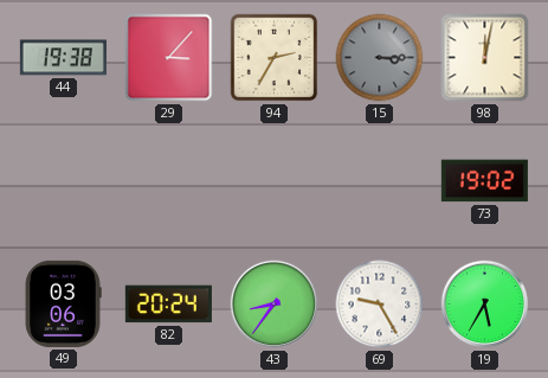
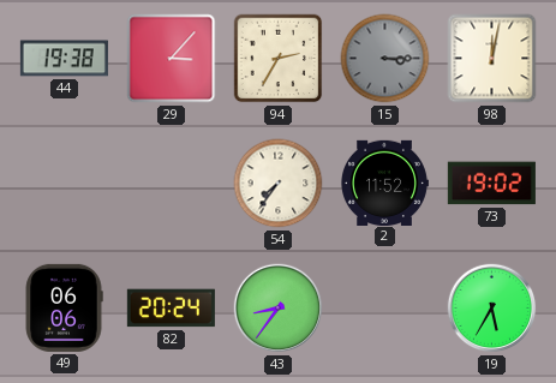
54: none -> 7:36 (279, 184)
2: none -> 11:52 (385, 182)
49: 03:06 -> 06:06 (64, 307)
69: 9:25 -> none (380, 305)
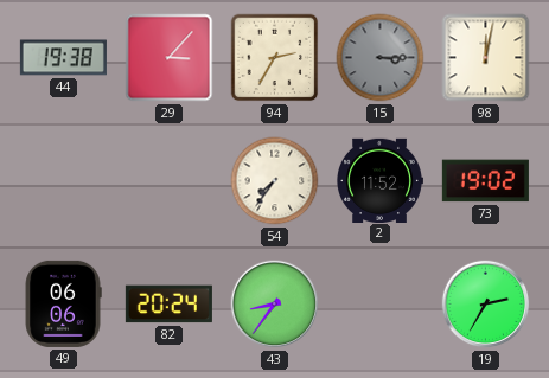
19: 5:35 -> 2:35 (486, 305)
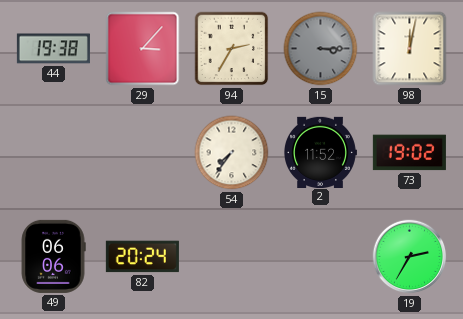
43: 8:36 -> none (275, 305)
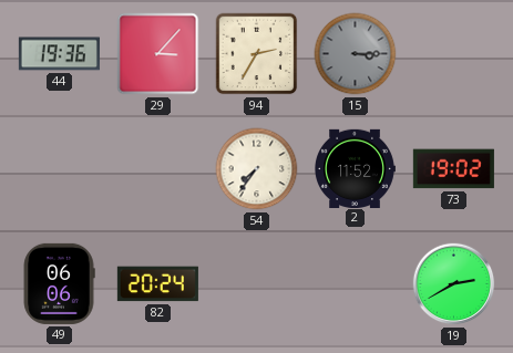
44: 19:38 -> 19:36 (59, 54)
98: 12:02 -> none (410, 49)
19: 2:35 -> 2:40 (454, 284)
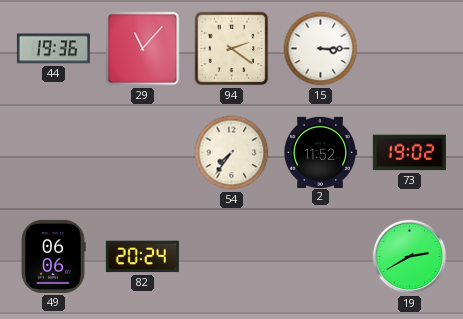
29: 3:07 -> 11:07 (143, 49)
94: 2:35 -> 2:21 (232, 49)
15 dial: grey -> white (321, 49)
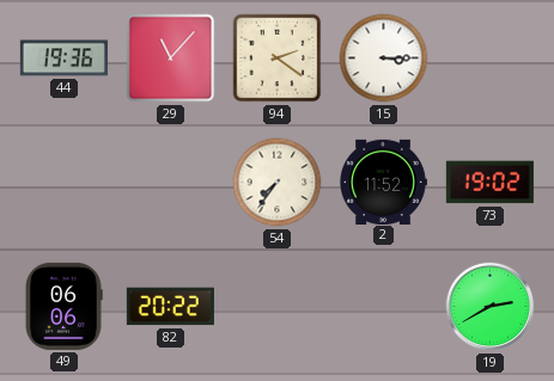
82: 20:24 -> 20:22 (170, 307)
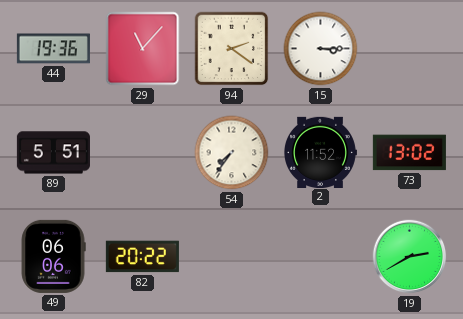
89: none -> 5:51 (53, 153)
73: 19:02 -> 13:02 (409, 153)
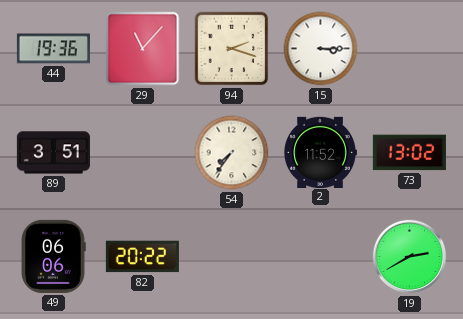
94: 2:21 -> 2:18 (232, 49)
89: 5:51 -> 3:51 (53, 153)
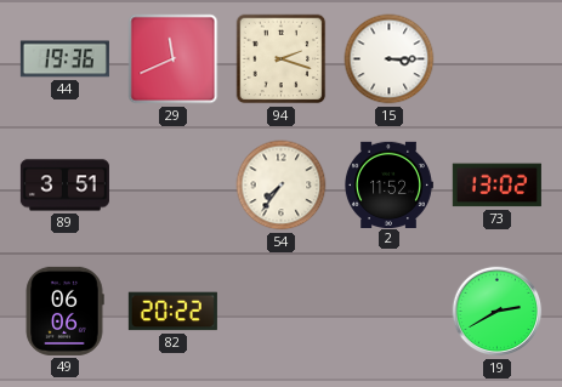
29: 11:07 -> 11:41 (174, 59)
